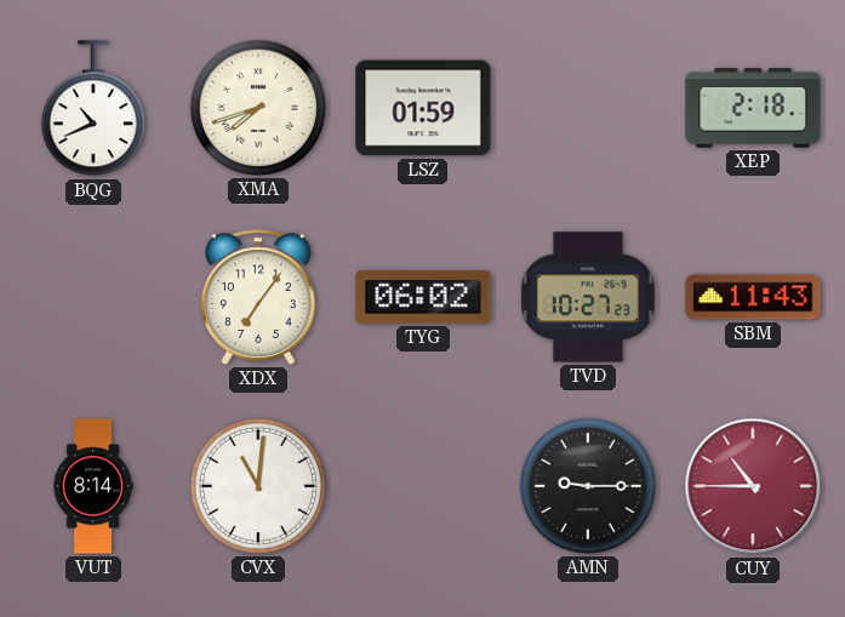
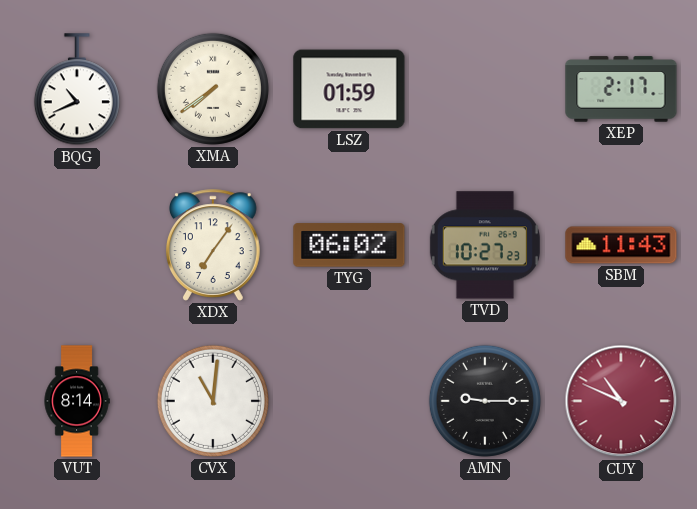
XMA: 7:42 -> 7:39 (213, 89)
XEP: 2:18 -> 2:17 (621, 89)
CUY: 10:45 -> 10:49 (621, 401)
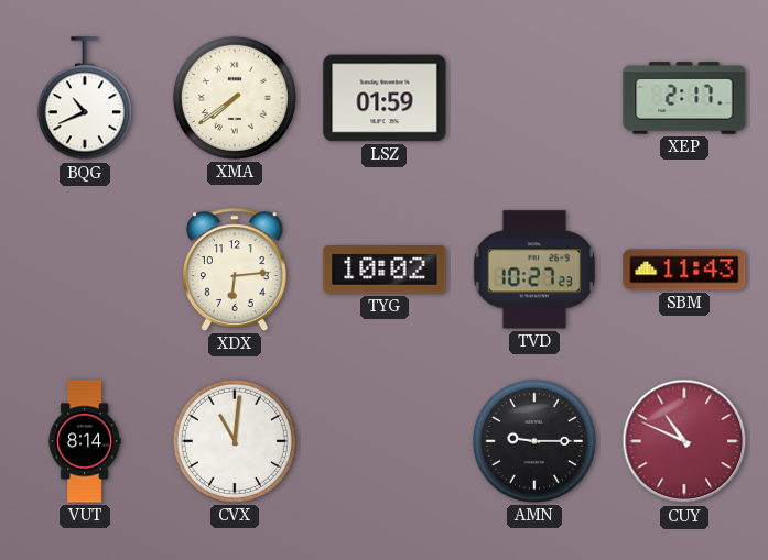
XDX: 7:06 -> 6:14 (235, 270)
TYG: 06:02 -> 10:02 (385, 270)
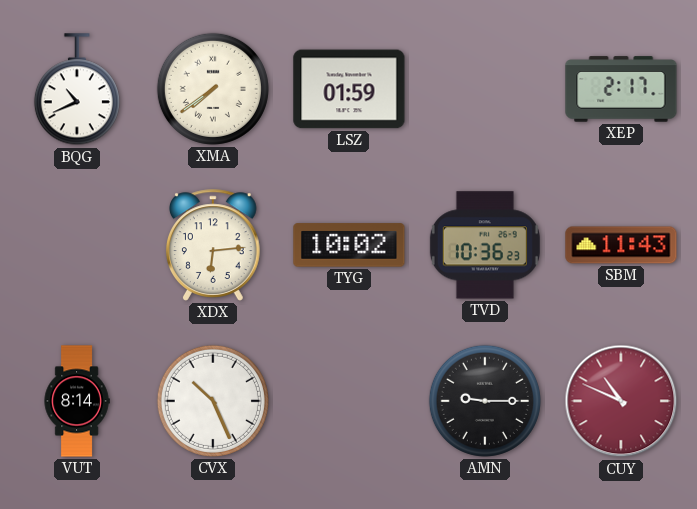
TVD: 10:27 -> 10:36 (485, 245)
CVX: 11:01 -> 10:26 (213, 401)
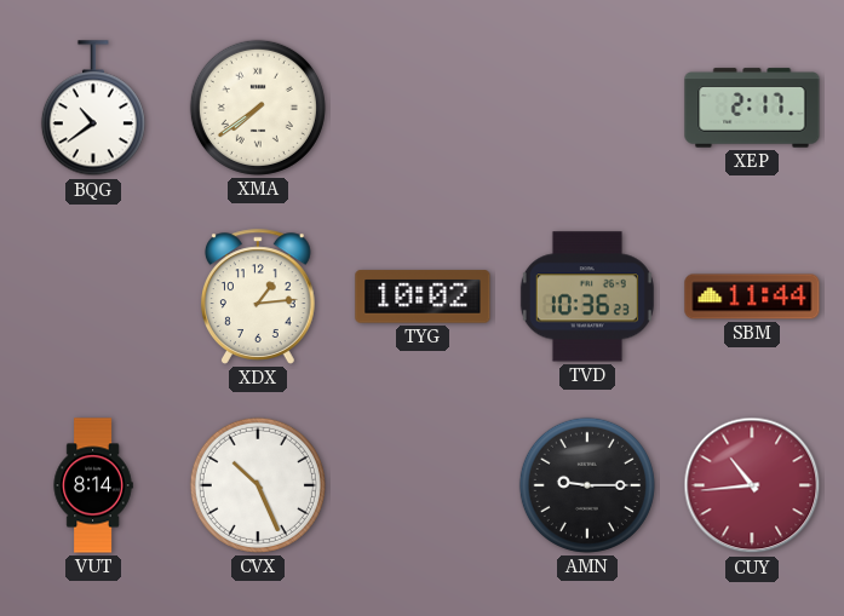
BQG: 10:41 -> 10:39 (93, 109)
LSZ: 01:59 -> none (349, 89)
XDX: 6:14 -> 1:14 (258, 297)
SBM: 11:43 -> 11:44 (752, 297)
CUY: 10:49 -> 10:44 (752, 485)
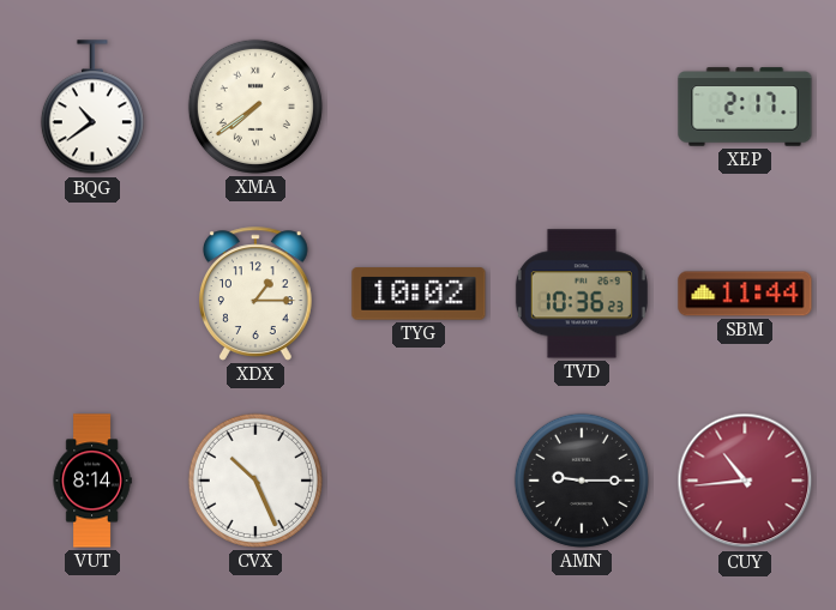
XDX: 1:14 -> 1:15 (255, 294)
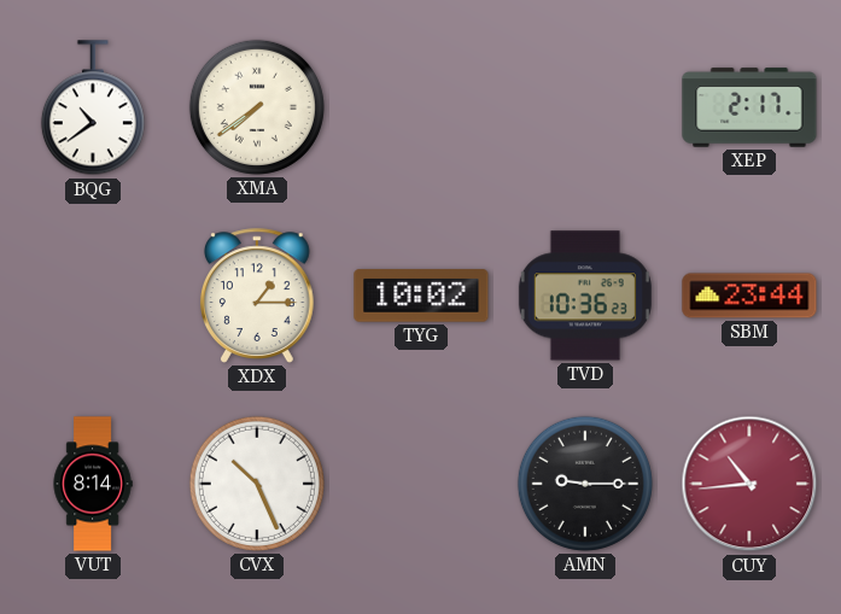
SBM: 11:44 -> 23:44 (749, 296)
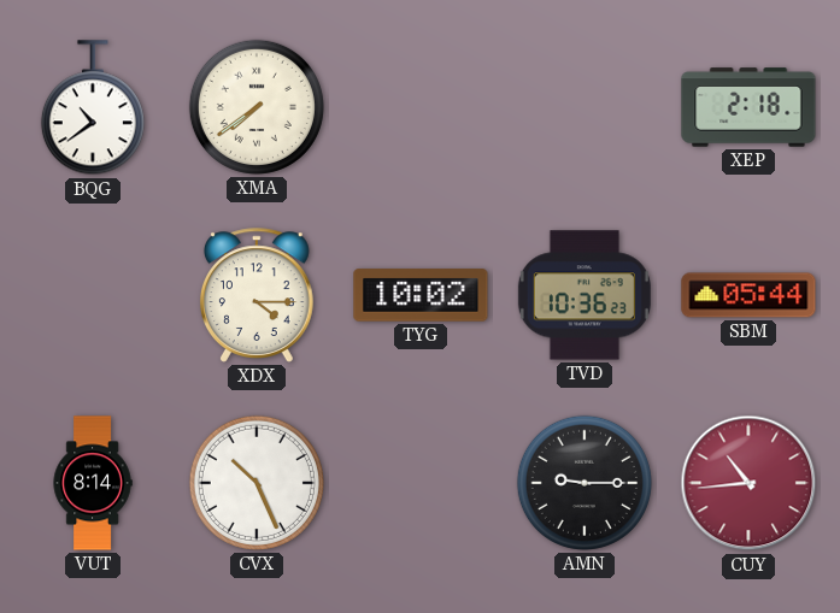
XEP: 2:17 -> 2:18 (748, 107)
XDX: 1:15 -> 4:15 (257, 295)
SBM: 23:44 -> 05:44 (748, 295)
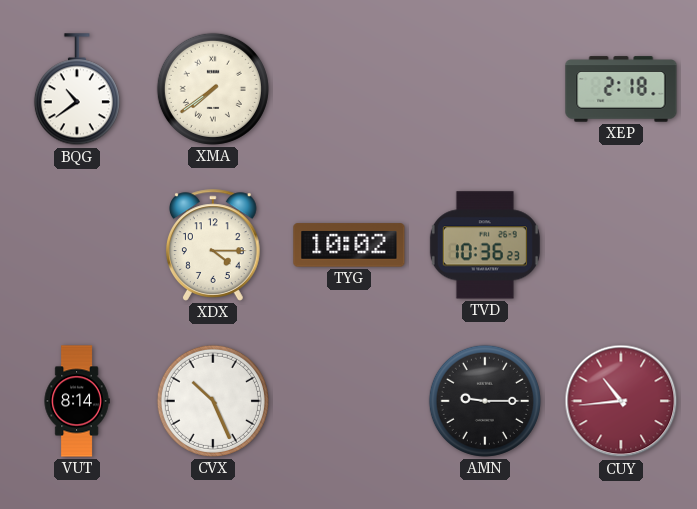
SBM: 05:44 -> none (748, 295)
